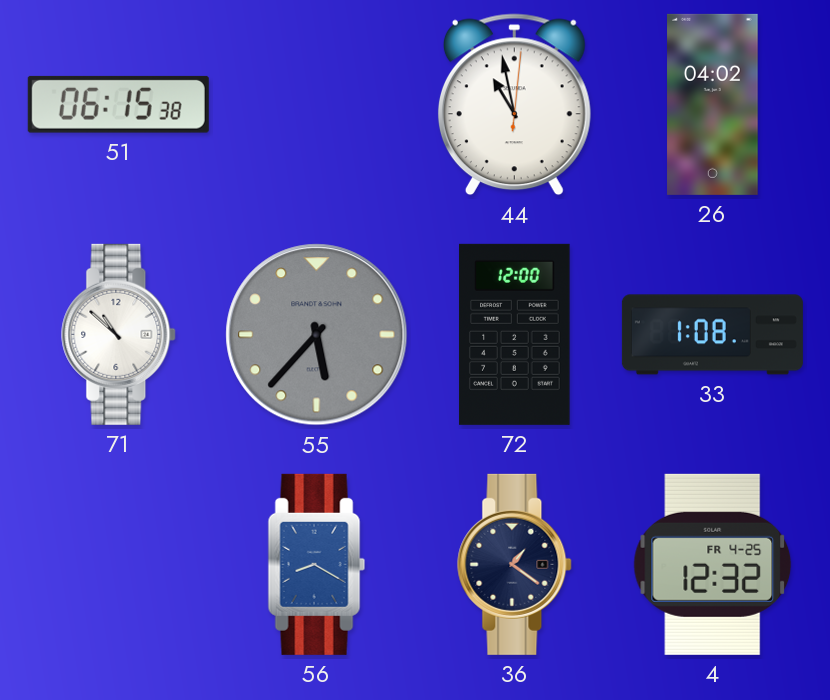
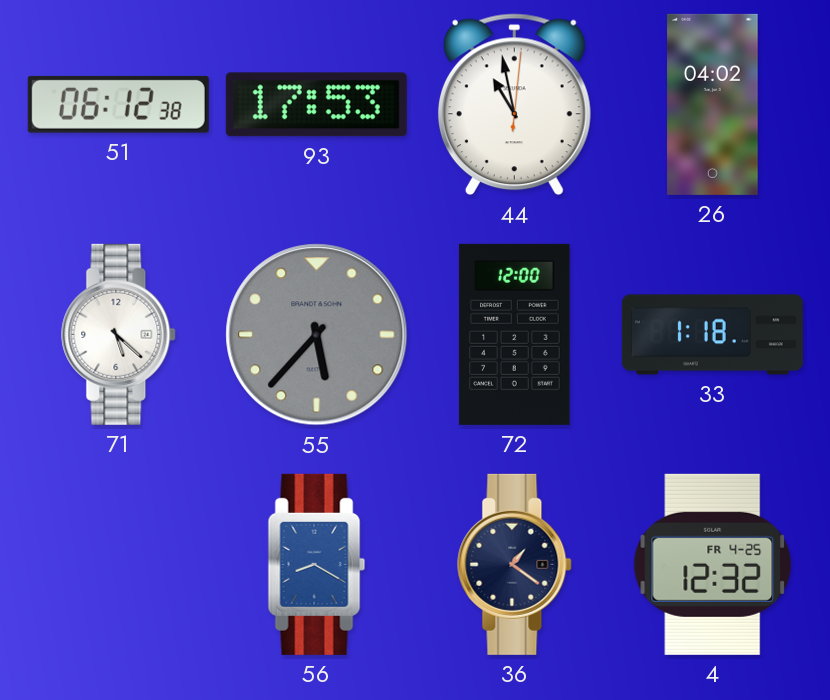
51: 06:15 -> 06:12 (118, 104)
93: none -> 17:53 (316, 105)
71: 10:52 -> 5:22 (119, 334)
33: 1:08 -> 1:18 (712, 335)
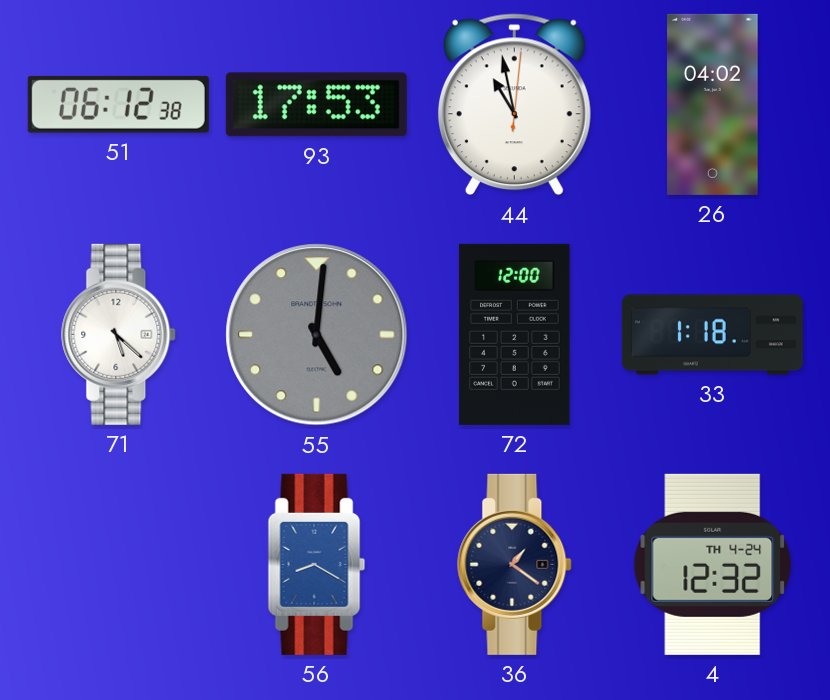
55: 5:37 -> 5:01 (317, 335)
4 date: FR 4-25 -> TH 4-24 (713, 564)
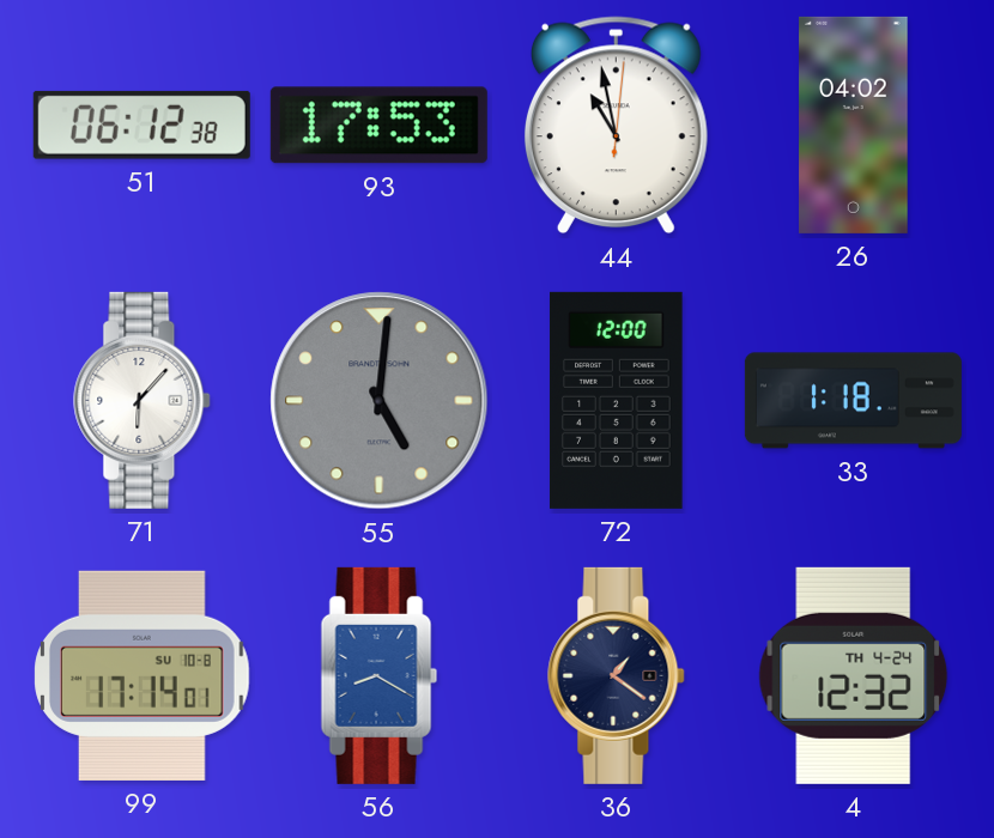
71: 5:22 -> 6:07 (143, 400)
99: none -> 17:14 (143, 675)
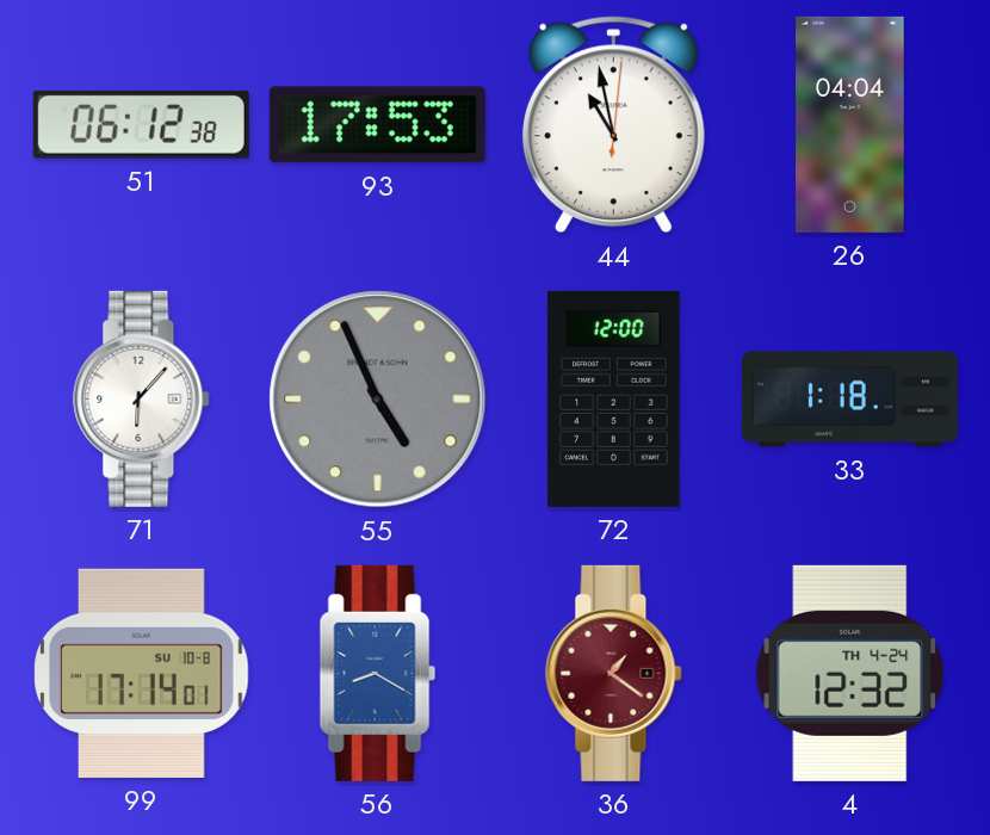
26: 04:02 -> 04:04 (850, 124)
55: 5:01 -> 4:56 (378, 400)
36 dial: navy -> burgundy (614, 673)
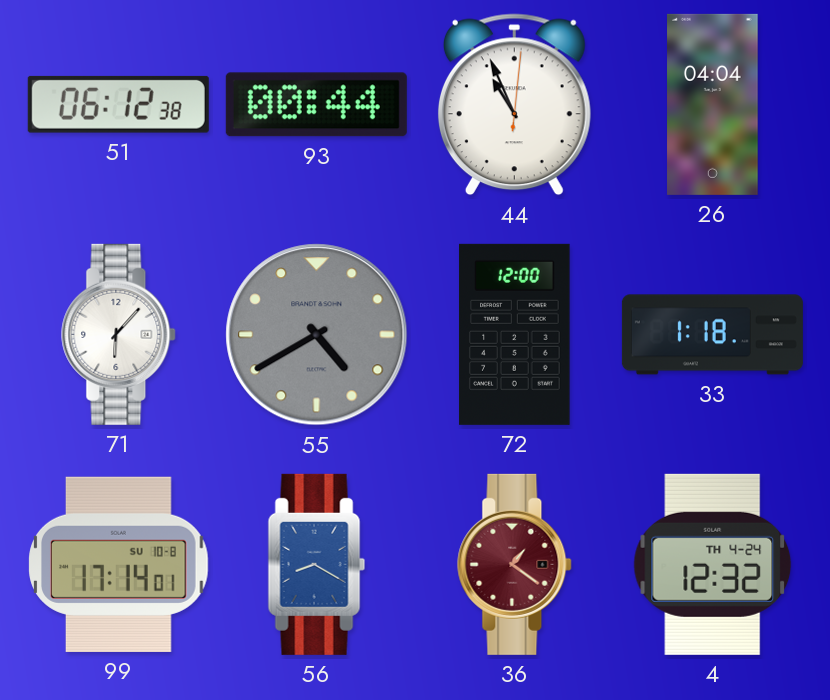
93: 17:53 -> 00:44 (316, 105)
44: 10:58 -> 10:56 (514, 105)
55: 4:56 -> 4:40 (317, 335)
